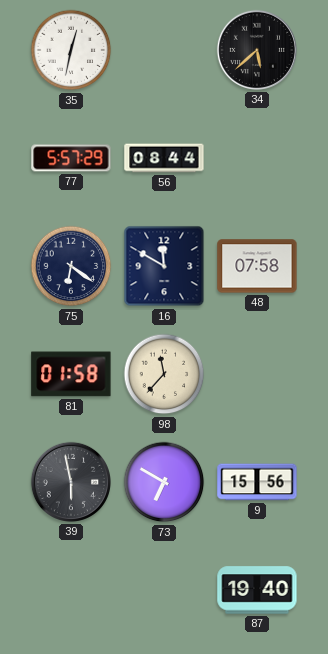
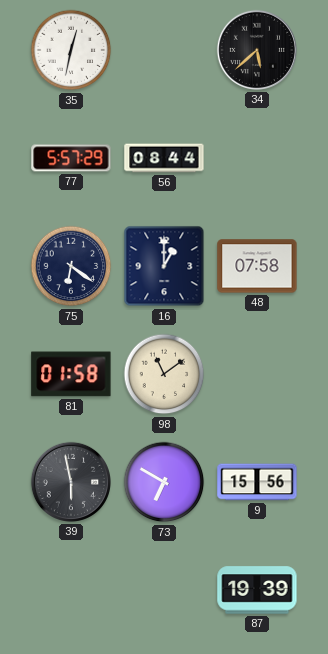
16: 11:50 -> 1:00 (164, 266)
98: 11:37 -> 11:09 (164, 374)
87: 19:40 -> 19:39 (257, 590)
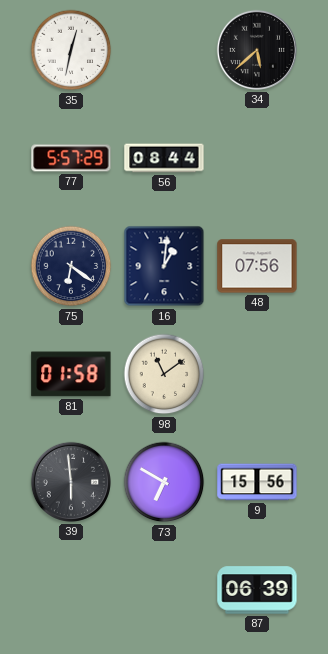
16: 1:00 -> 1:01 (164, 266)
48: 07:58 -> 07:56 (257, 266)
39: 5:58 -> 5:59 (71, 482)
87: 19:39 -> 06:39 (257, 590)
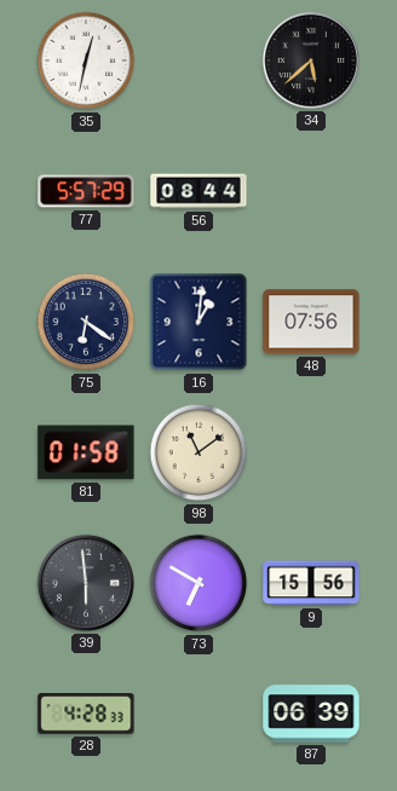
28: none -> 4:28 (86, 714)
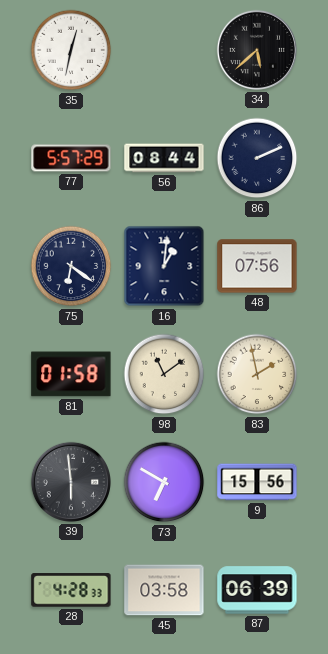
86: none -> 2:11 (257, 158)
83: none -> 1:58 (257, 374)
45: none -> 03:58 (164, 590)
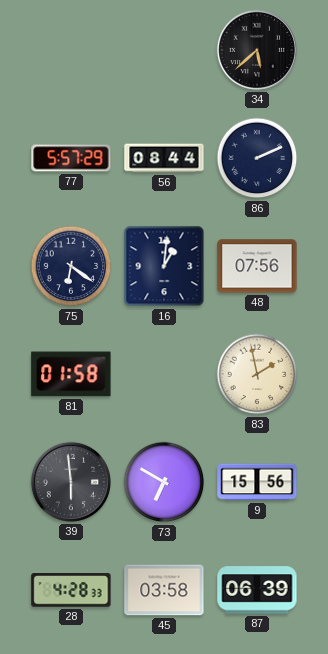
35: 12:32 -> none (71, 50)
98: 11:09 -> none (164, 374)
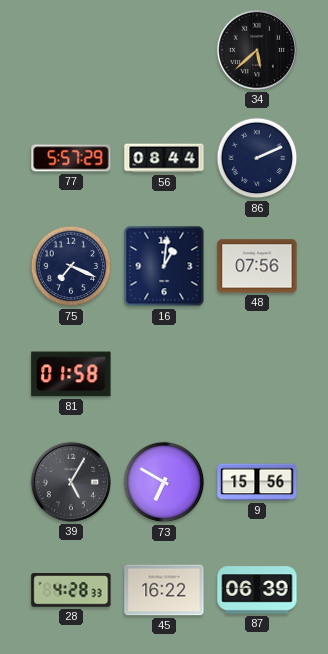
75: 6:21 -> 7:19 (71, 266)
83: 1:58 -> none (257, 374)
39: 5:59 -> 5:05 (71, 482)
45: 03:58 -> 16:22 (164, 590)
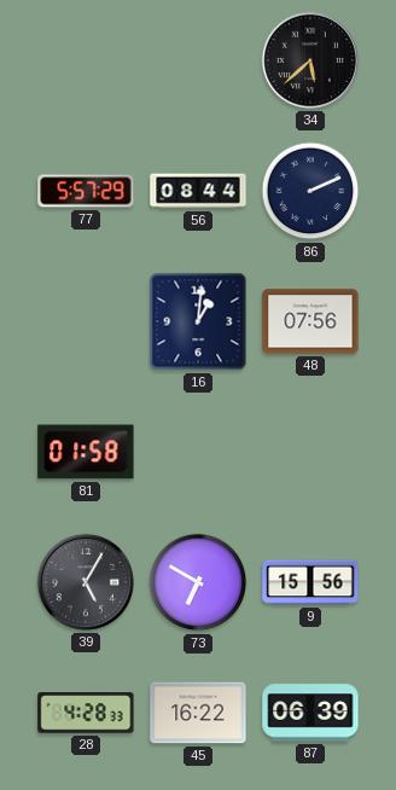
75: 7:19 -> none (71, 266)
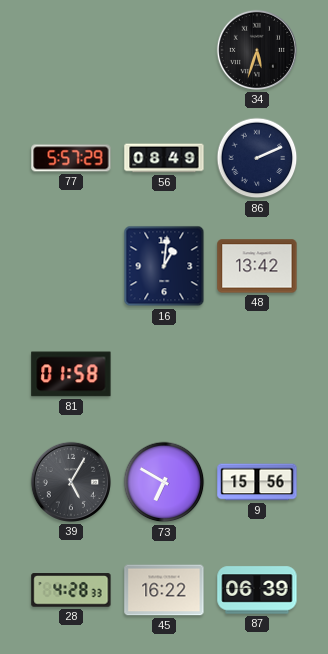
34: 5:38 -> 5:33 (257, 50)
56: 08:44 -> 08:49 (164, 158)
48: 07:56 -> 13:42 (257, 266)
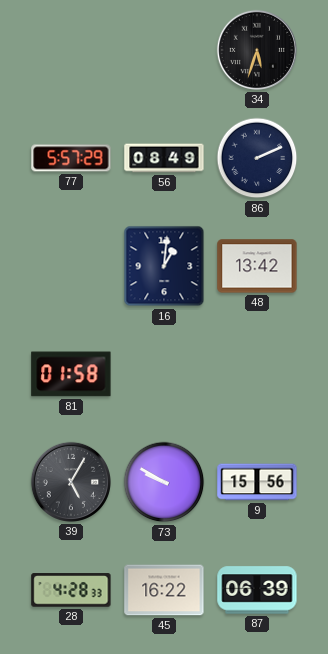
73: 6:50 -> 9:50 (164, 482)
